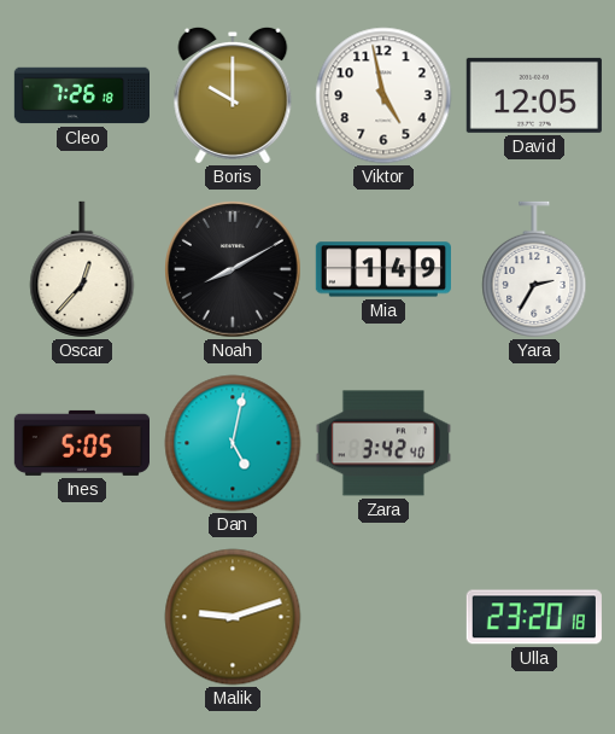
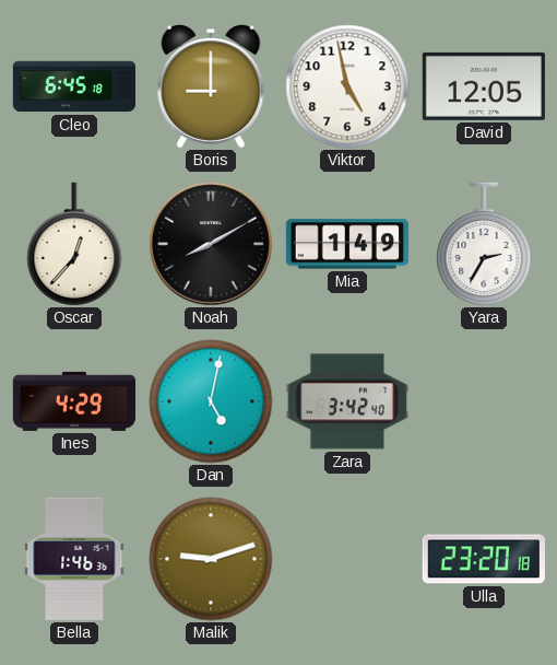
Cleo: 7:26 -> 6:45 (73, 86)
Boris: 10:00 -> 9:00 (211, 86)
Ines: 5:05 -> 4:29 (73, 401)
Bella: none -> 1:46 (74, 559)
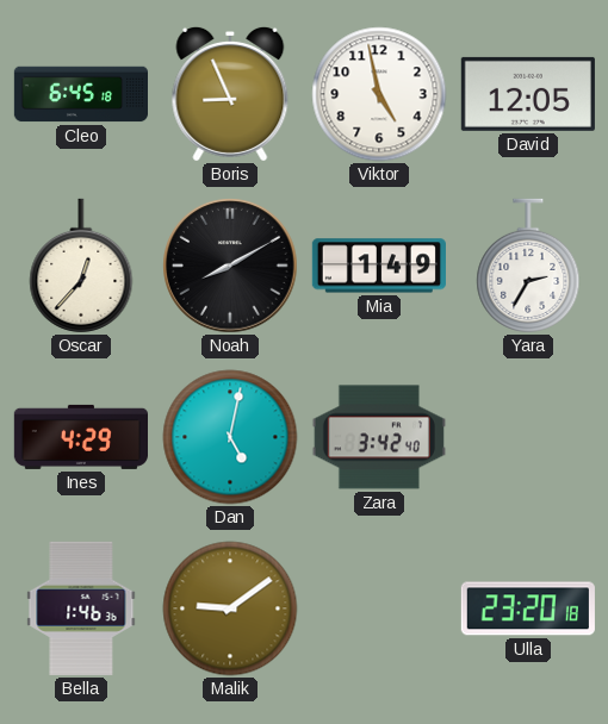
Boris: 9:00 -> 8:56 (230, 94)
Malik: 9:12 -> 9:09 (230, 608)
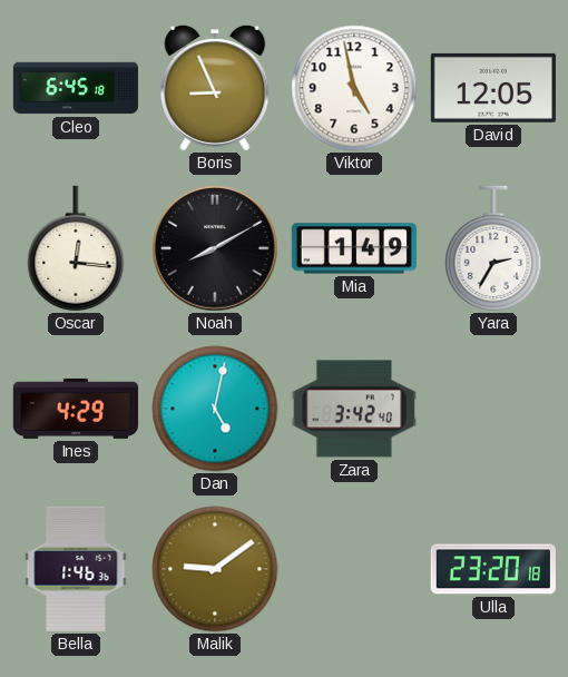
Oscar: 12:37 -> 12:16 (76, 248)
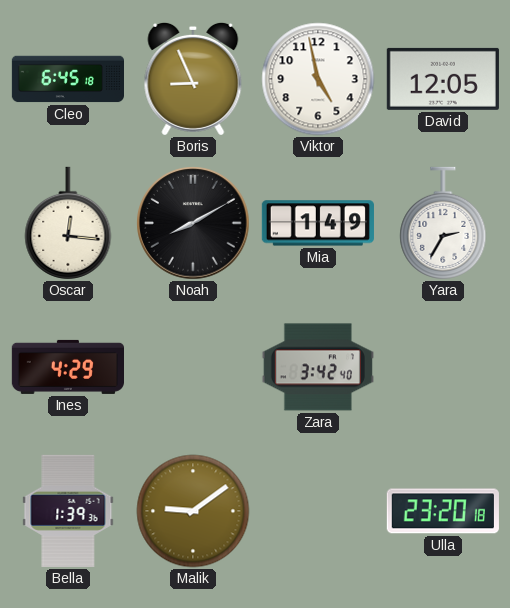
Dan: 5:02 -> none (215, 409)
Bella: 1:46 -> 1:39 (68, 511)
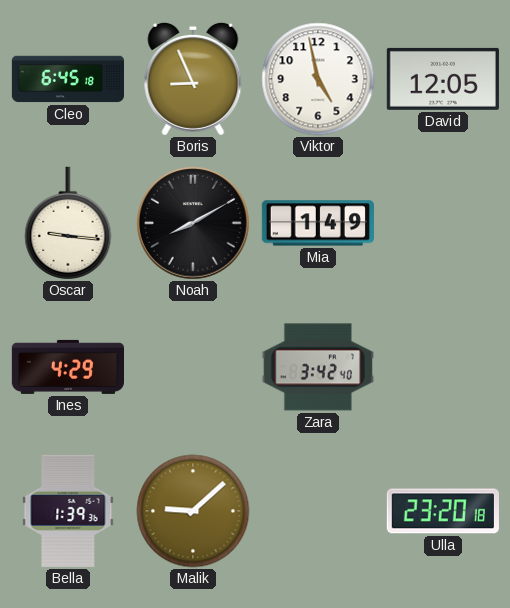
Oscar: 12:16 -> 9:16 (68, 223)
Yara: 2:35 -> none (443, 223)
Malik: 9:09 -> 9:08 (193, 511)
